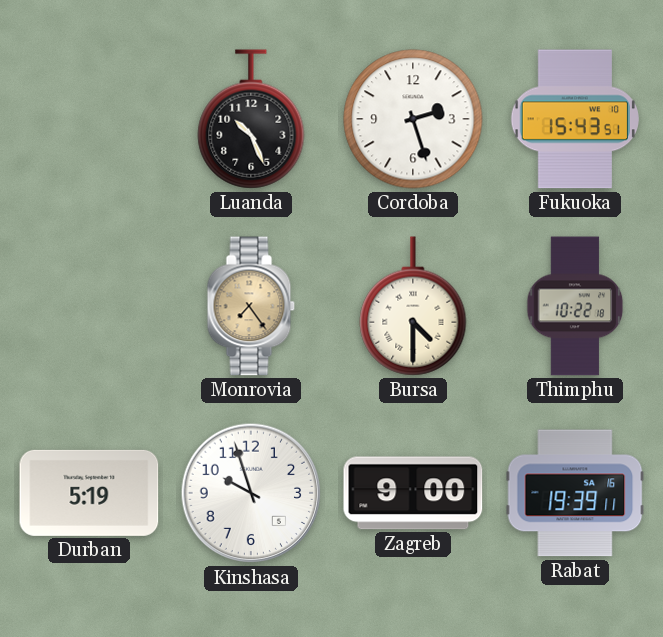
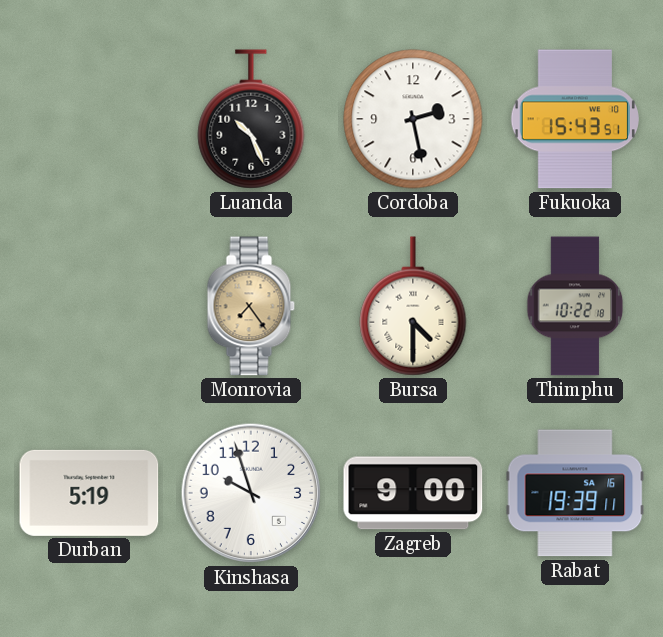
Cordoba: 2:27 -> 2:28 (413, 119)
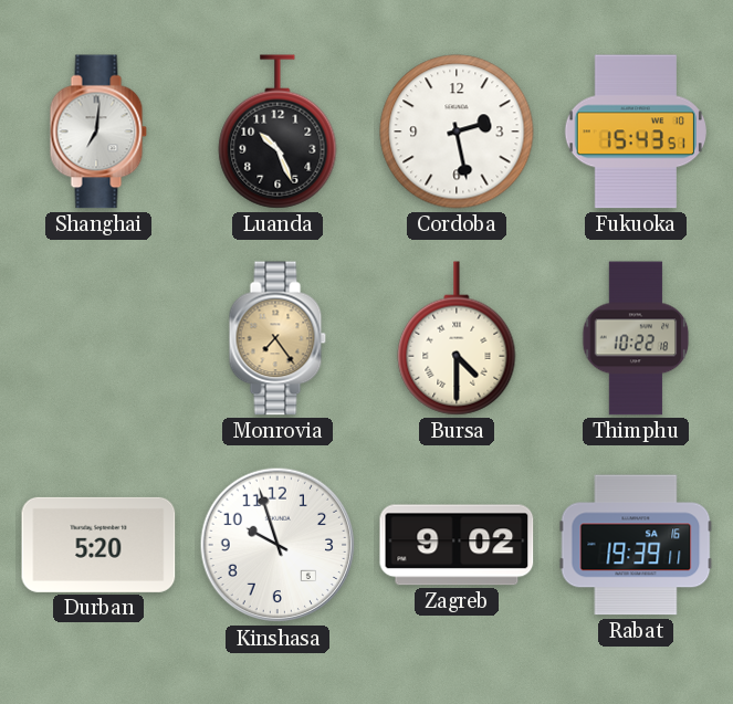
Shanghai: none -> 7:01 (98, 132)
Durban: 5:19 -> 5:20 (98, 545)
Zagreb: 9:00 -> 9:02 (457, 545)
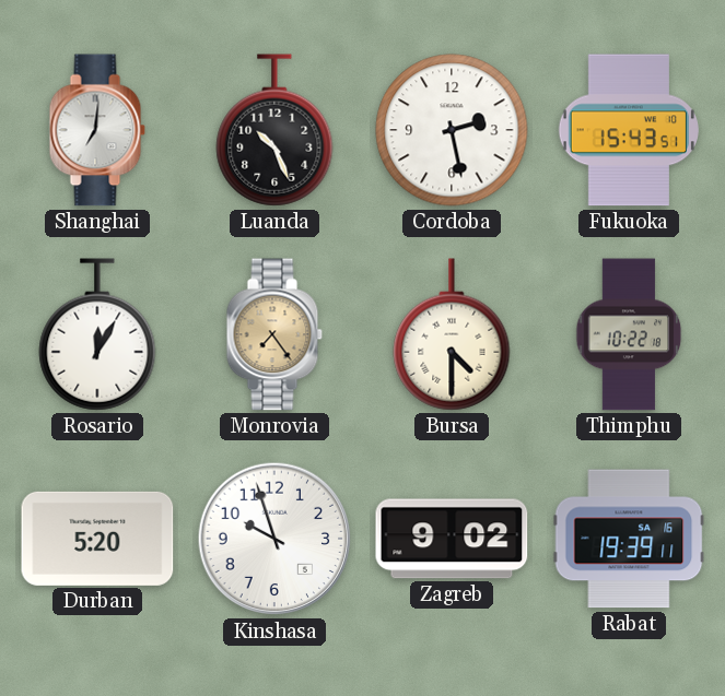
Rosario: none -> 12:05 (97, 334)
